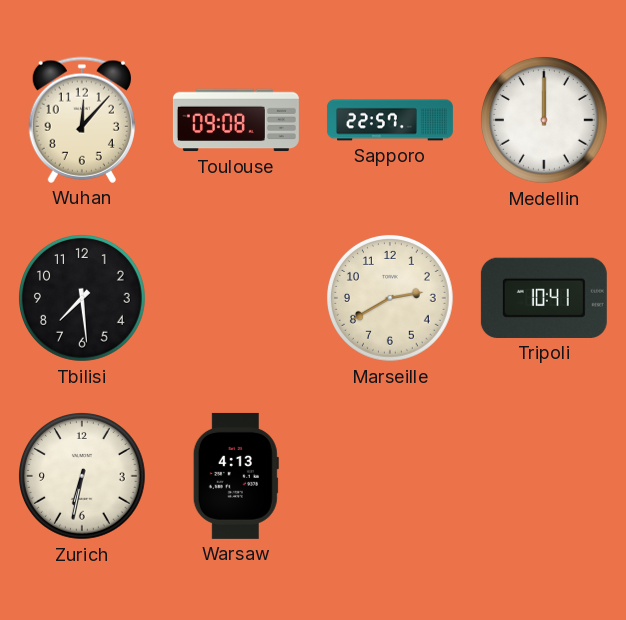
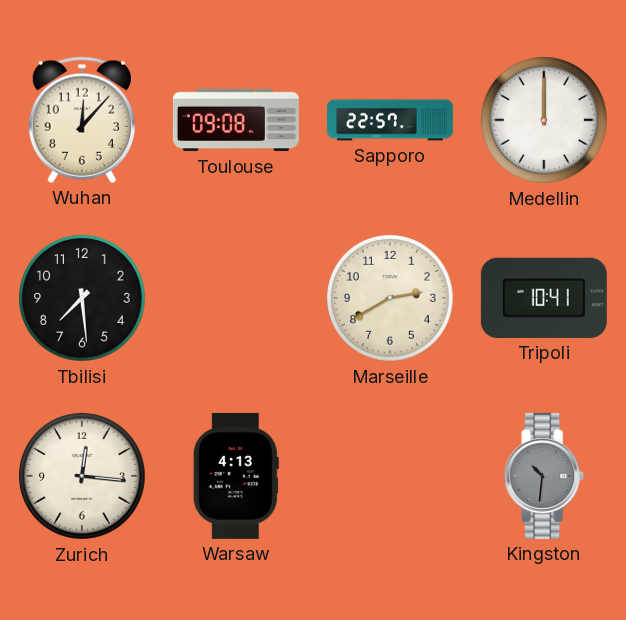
Zurich: 6:32 -> 12:16 (83, 477)
Kingston: none -> 10:31 (545, 476)
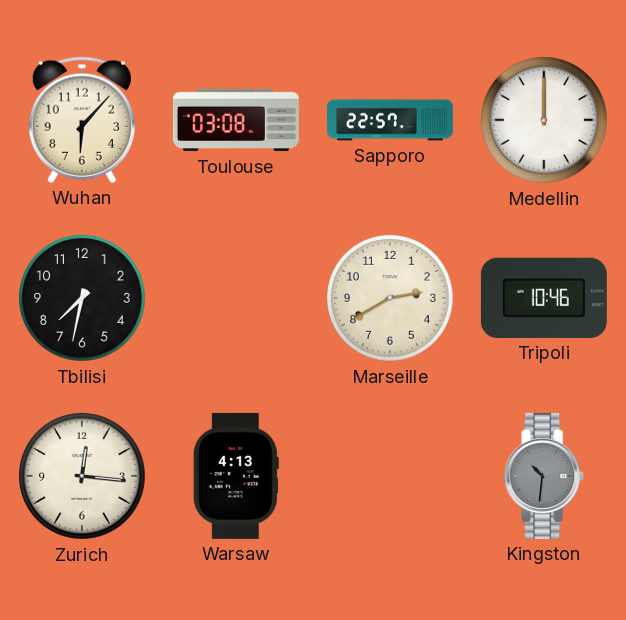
Wuhan: 12:07 -> 6:07 (82, 120)
Toulouse: 09:08 -> 03:08 (236, 120)
Tbilisi: 7:29 -> 7:32 (83, 299)
Tripoli: 10:41 -> 10:46 (544, 298)
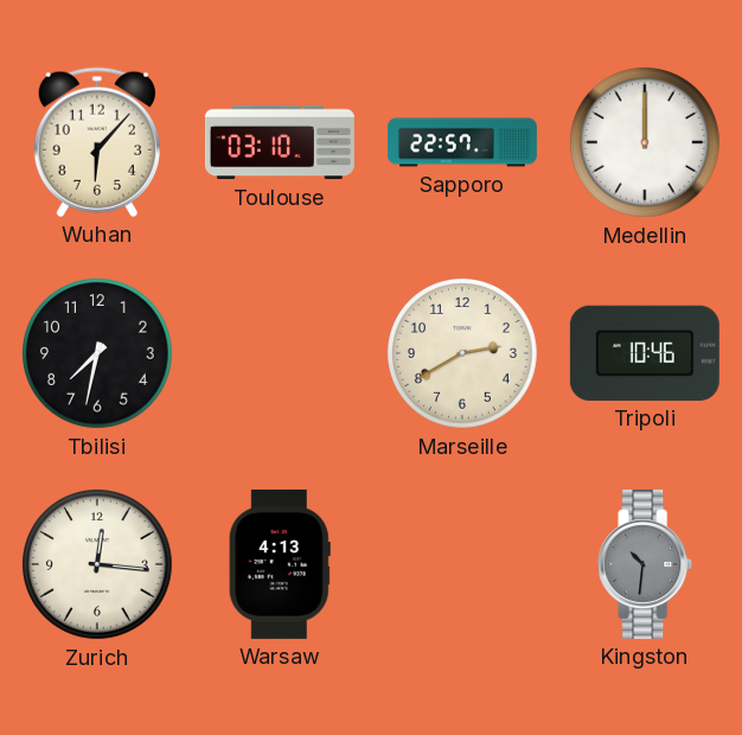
Toulouse: 03:08 -> 03:10 (280, 142)
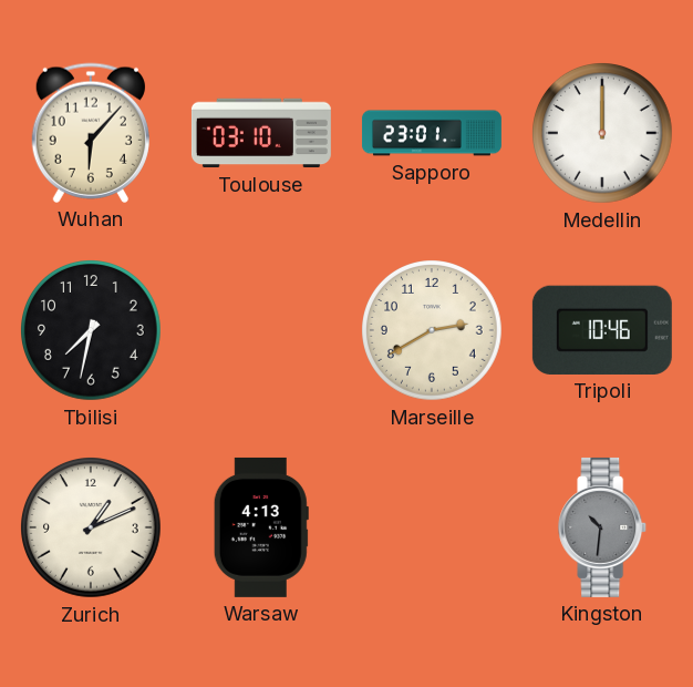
Sapporo: 22:57 -> 23:01 (432, 133)
Zurich: 12:16 -> 1:11 (92, 529)
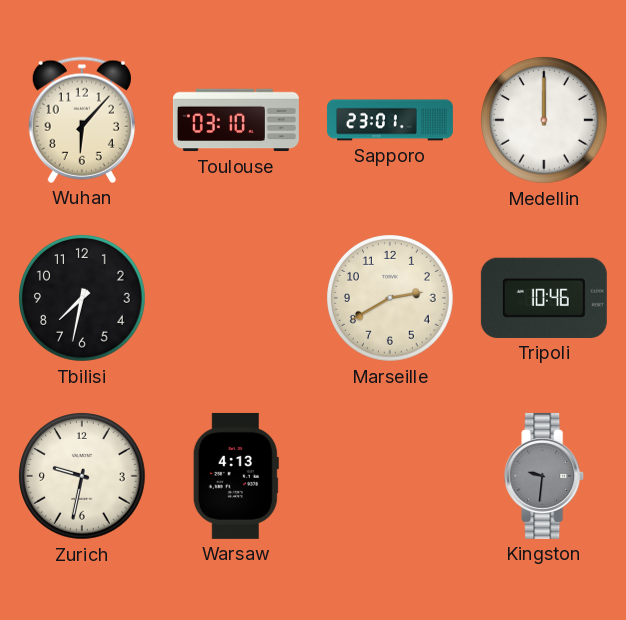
Zurich: 1:11 -> 9:32 (83, 477)
Kingston: 10:31 -> 9:31 (545, 476)
